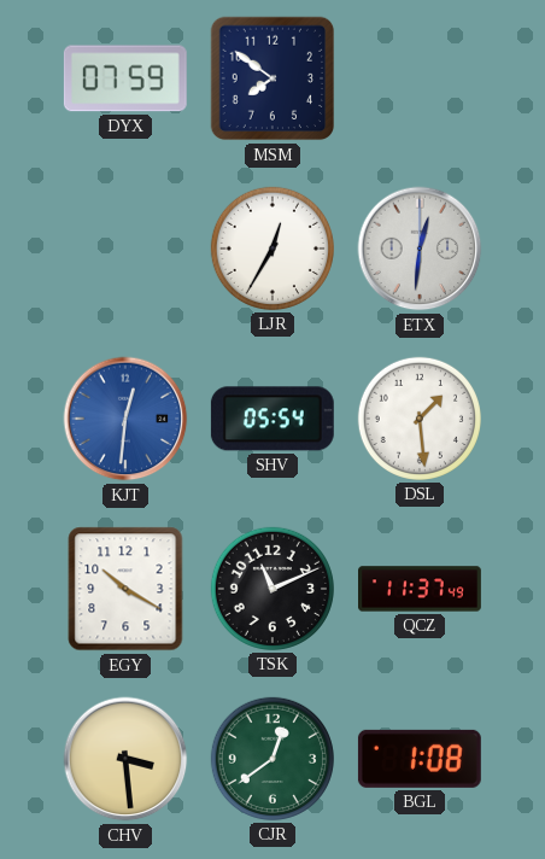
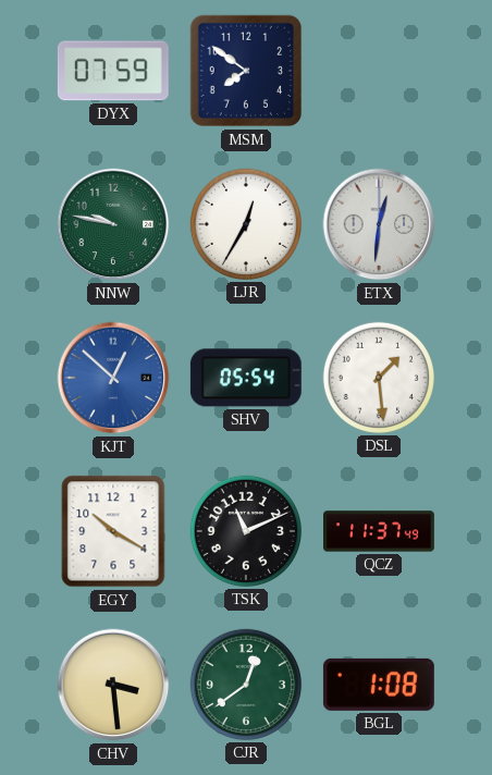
NNW: none -> 9:47 (113, 224)
KJT: 12:31 -> 12:52 (113, 378)
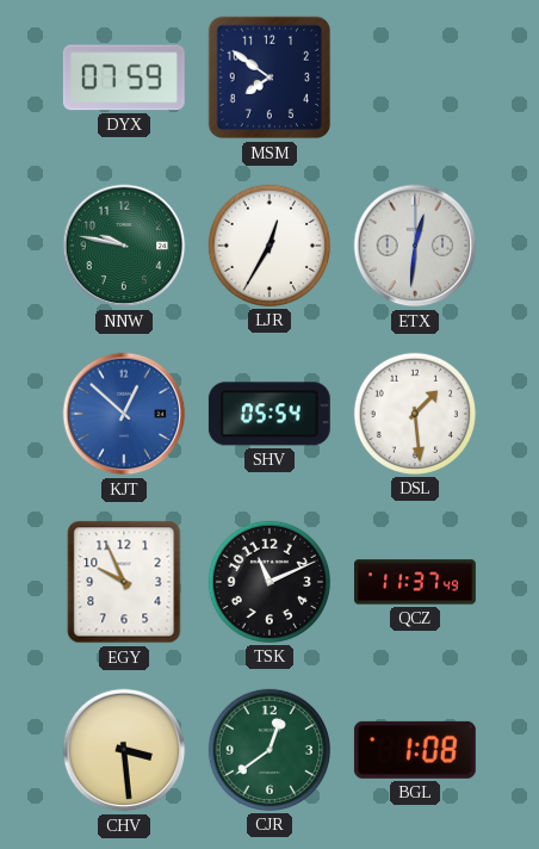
EGY: 10:20 -> 9:56 (124, 582)
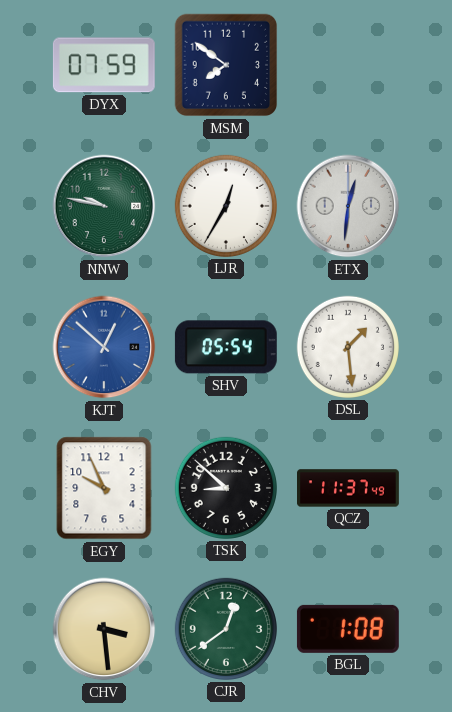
TSK: 11:11 -> 8:52 (226, 488)
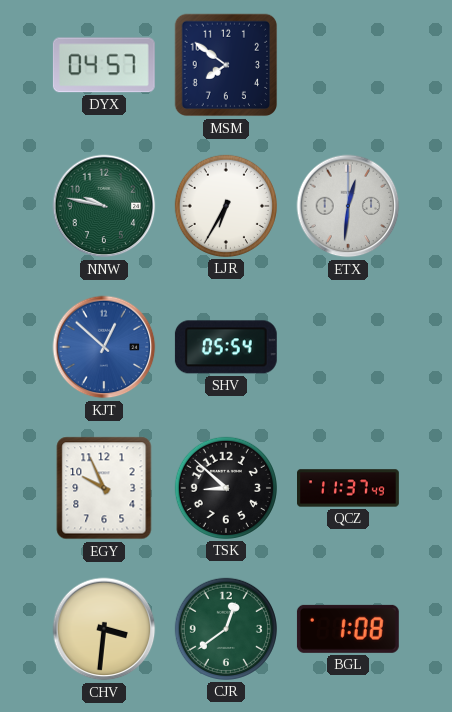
DYX: 07:59 -> 04:57 (104, 65)
LJR: 12:35 -> 6:35 (226, 206)
DSL: 1:29 -> none (348, 347)
CHV: 3:29 -> 3:31 (104, 629)
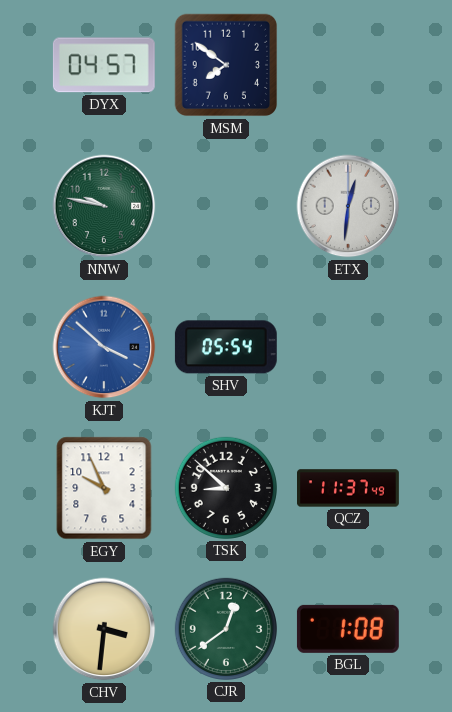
LJR: 6:35 -> none (226, 206)
KJT: 12:52 -> 3:52 (104, 347)
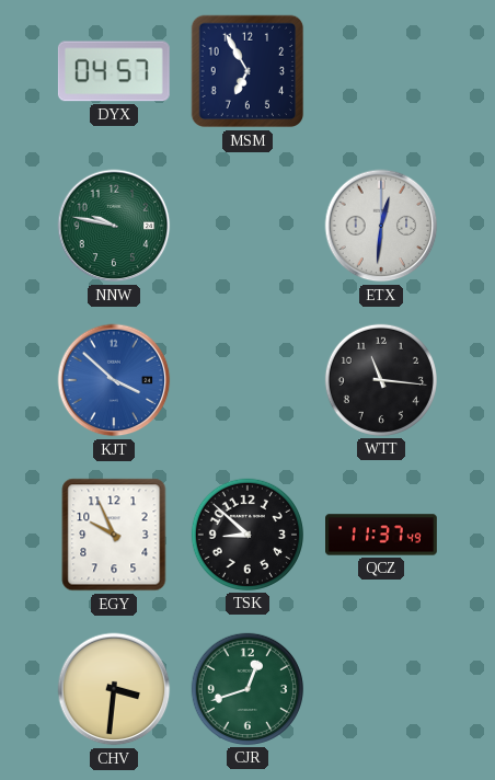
MSM: 7:51 -> 6:55 (248, 71)
SHV: 05:54 -> none (226, 347)
WTT: none -> 11:16 (381, 380)
CJR: 12:39 -> 12:42 (248, 689)
BGL: 1:08 -> none (348, 629)
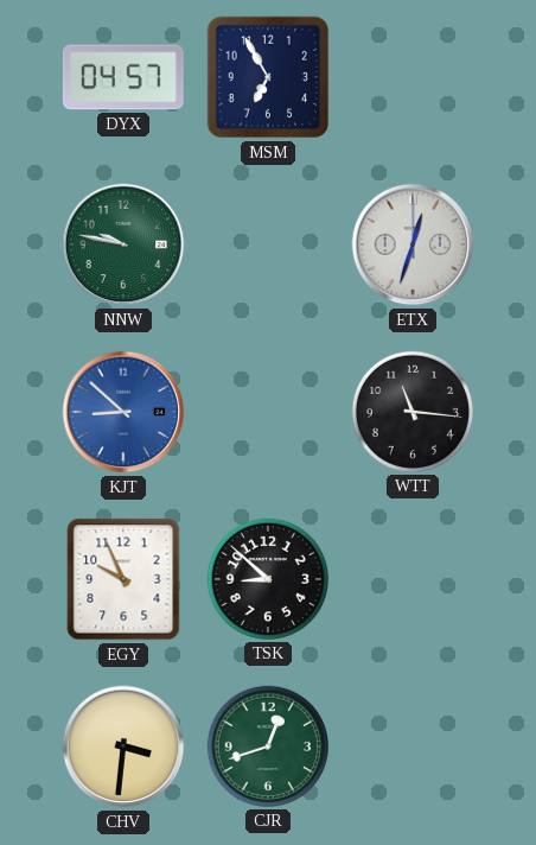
ETX: 12:31 -> 12:33 (413, 244)
KJT: 3:52 -> 8:52 (123, 412)
QCZ: 11:37 -> none (382, 535)
